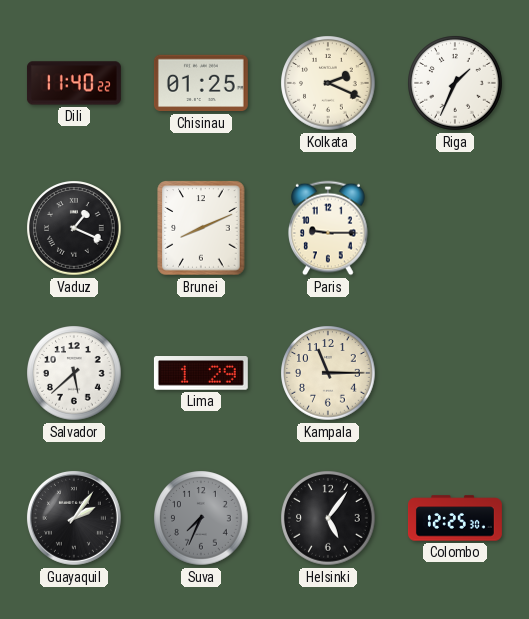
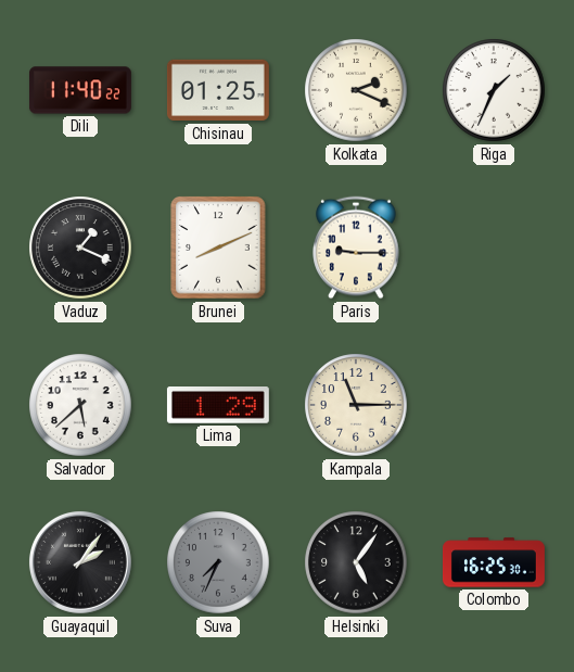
Colombo: 12:25 -> 16:25 (495, 562)
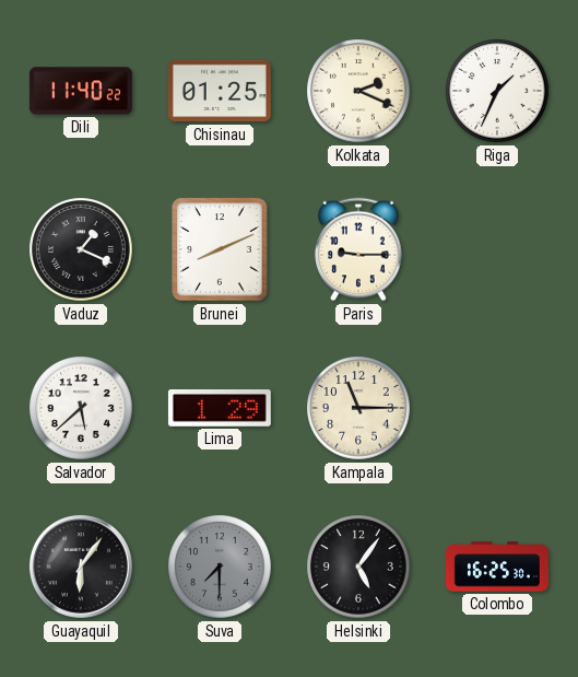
Guayaquil: 2:06 -> 6:06 (81, 567)
Suva: 7:34 -> 7:30 (220, 567)
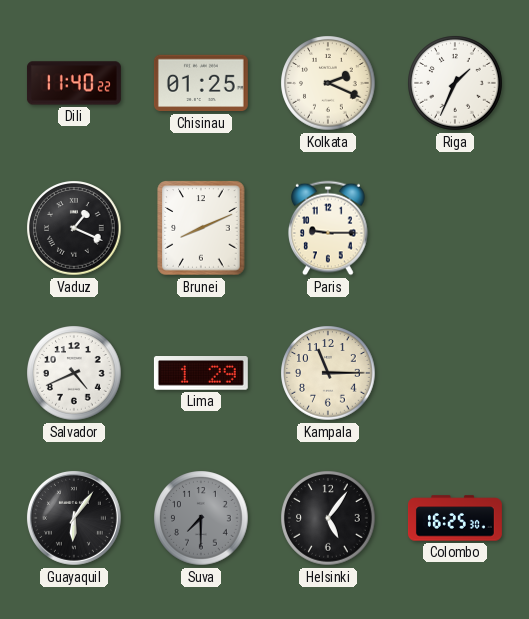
Salvador: 5:38 -> 4:41 (74, 373)
